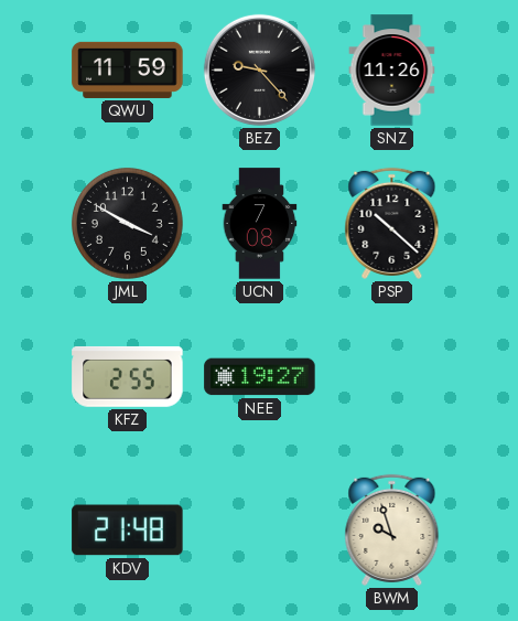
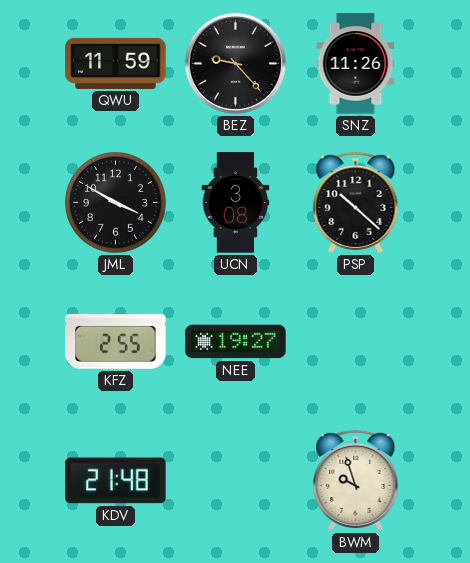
UCN: 7:08 -> 3:08 (236, 203)
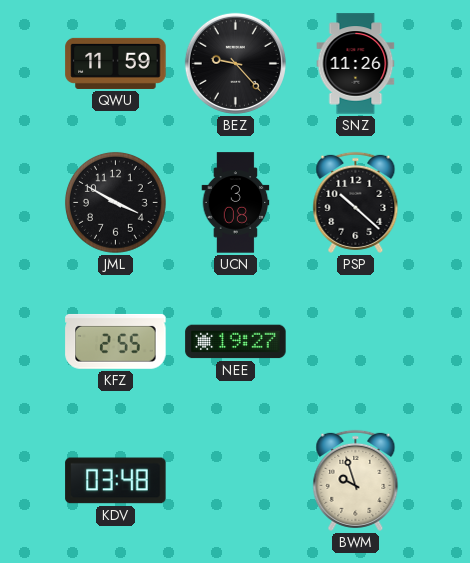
KDV: 21:48 -> 03:48 (116, 481)
